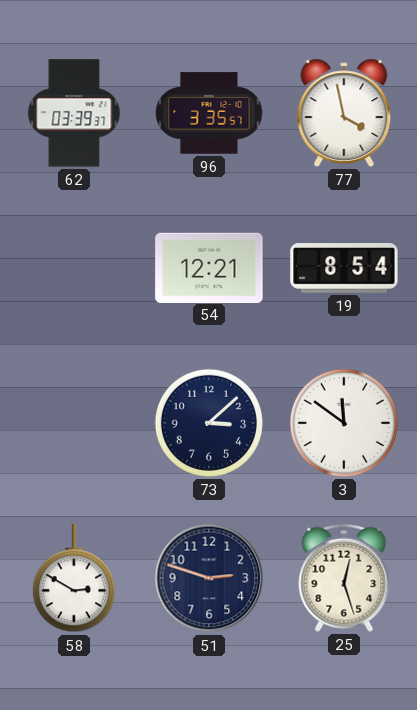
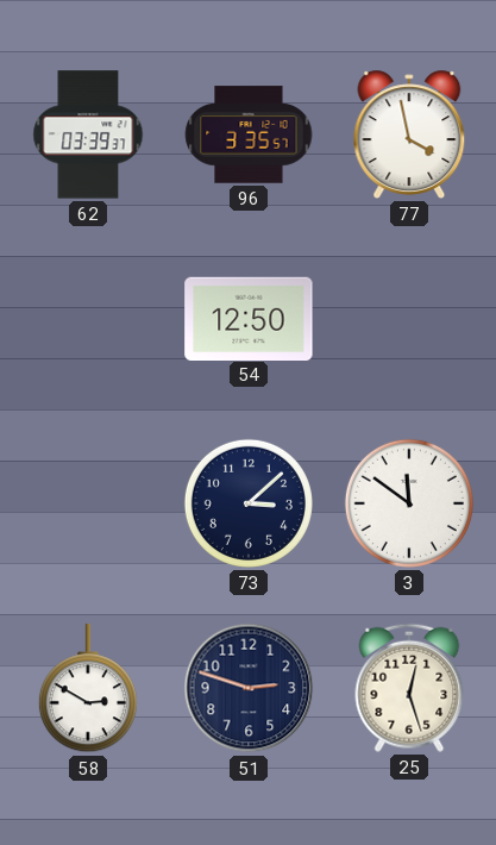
54: 12:21 -> 12:50 (249, 318)
19: 8:54 -> none (344, 268)
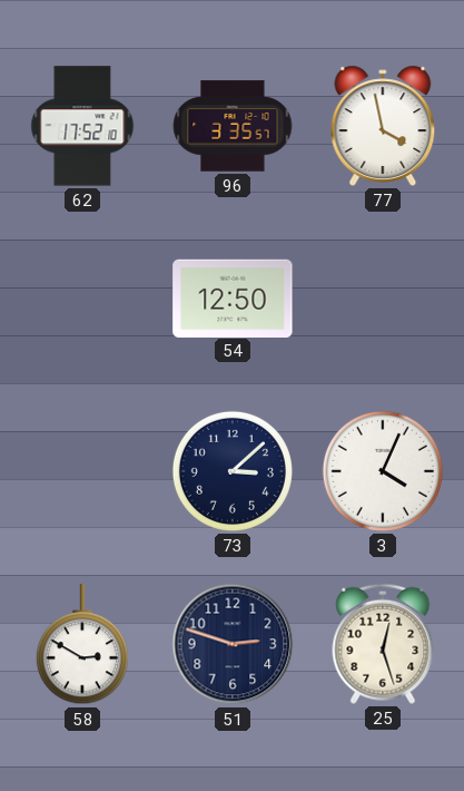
62: 03:39 -> 17:52 (82, 126)
3: 11:51 -> 4:04 (383, 471)
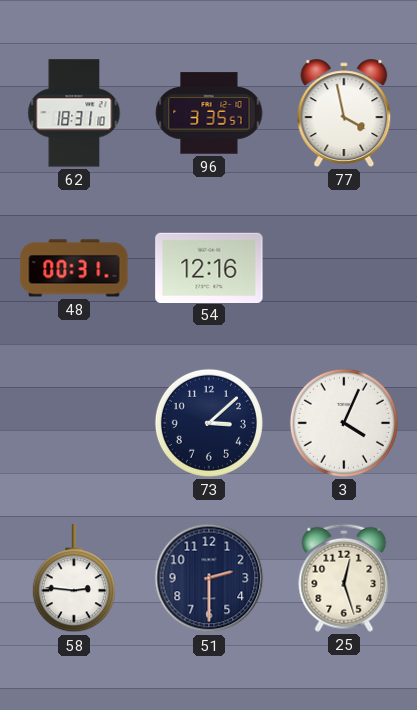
62: 17:52 -> 18:31 (74, 113)
48: none -> 00:31 (74, 268)
54: 12:50 -> 12:16 (209, 267)
58: 2:50 -> 2:46 (74, 579)
51: 2:48 -> 2:30 (209, 578)
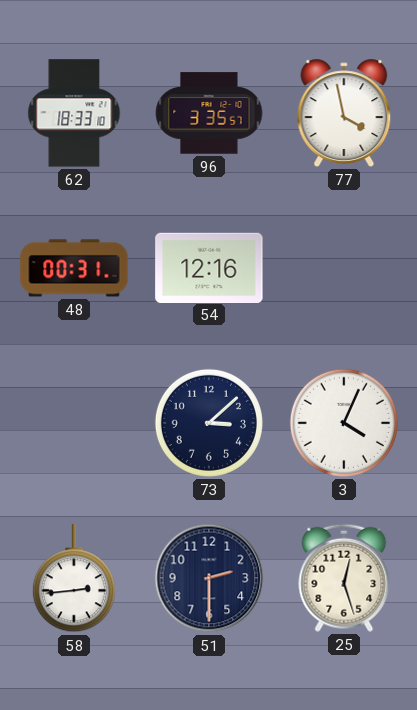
62: 18:31 -> 18:33 (74, 113)
58: 2:46 -> 2:44 (74, 579)
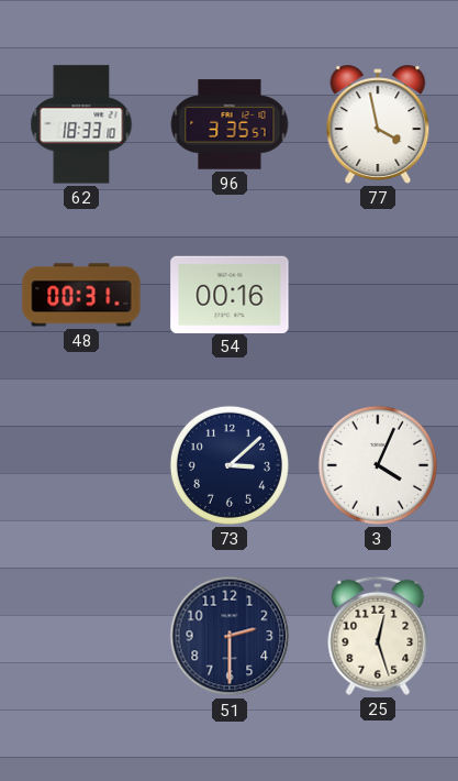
54: 12:16 -> 00:16 (230, 294)
58: 2:44 -> none (74, 579)
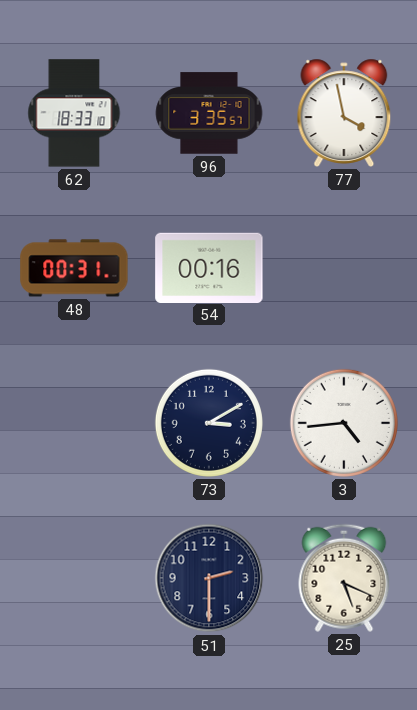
73: 3:08 -> 3:10 (209, 423)
3: 4:04 -> 4:44 (344, 423)
25: 12:27 -> 5:19 (344, 578)
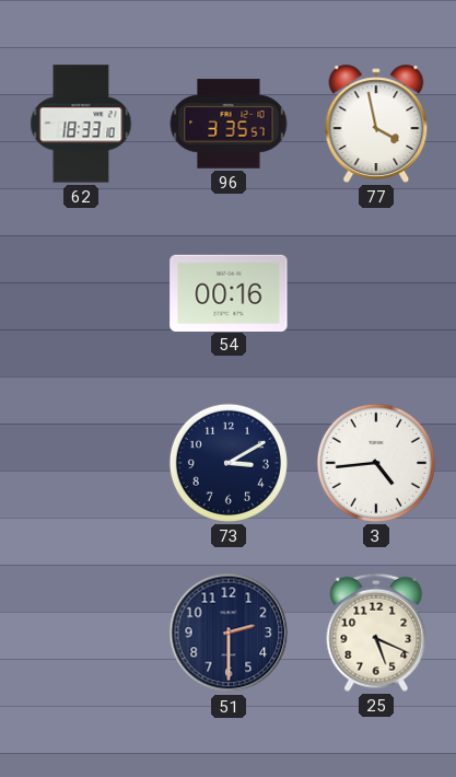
48: 00:31 -> none (74, 268)
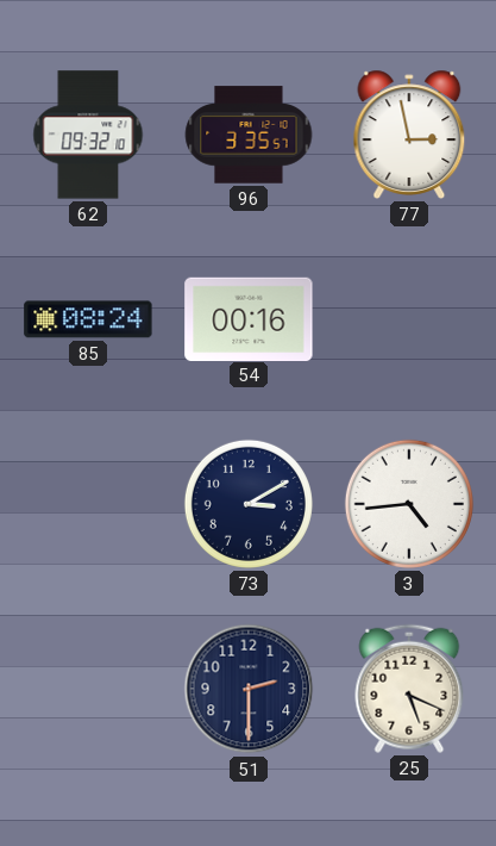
62: 18:33 -> 09:32 (88, 135)
77: 3:58 -> 2:58 (409, 135)
85: none -> 08:24 (88, 319)
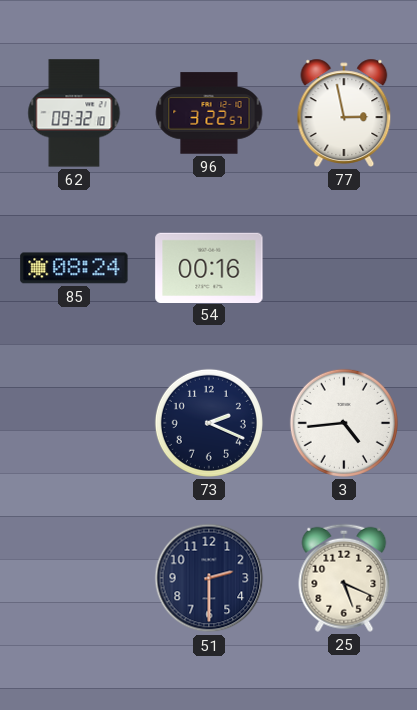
96: 3:35 -> 3:22 (209, 113)
73: 3:10 -> 2:19 (209, 423)
